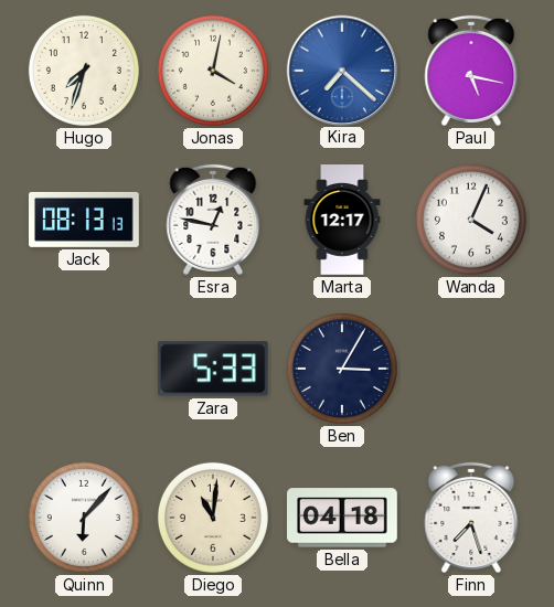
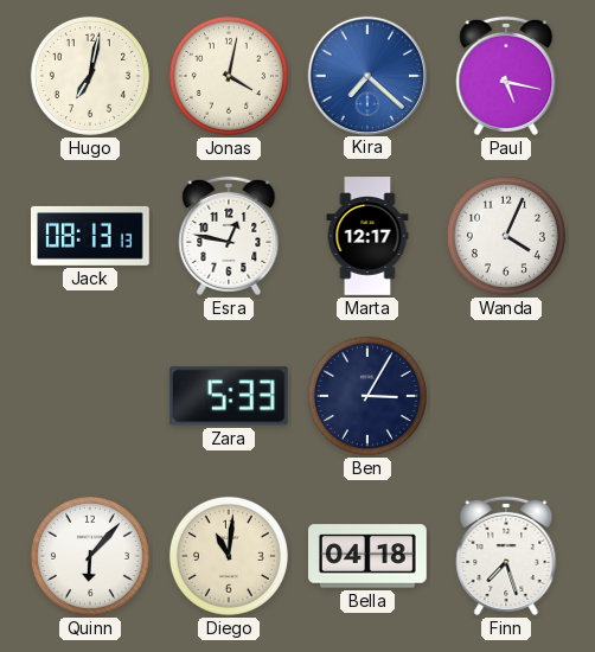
Hugo: 7:33 -> 7:02 (90, 76)
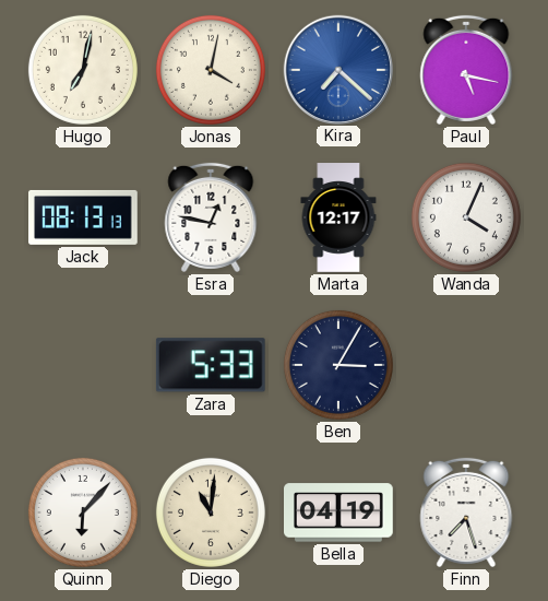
Bella: 04:18 -> 04:19 (339, 512)
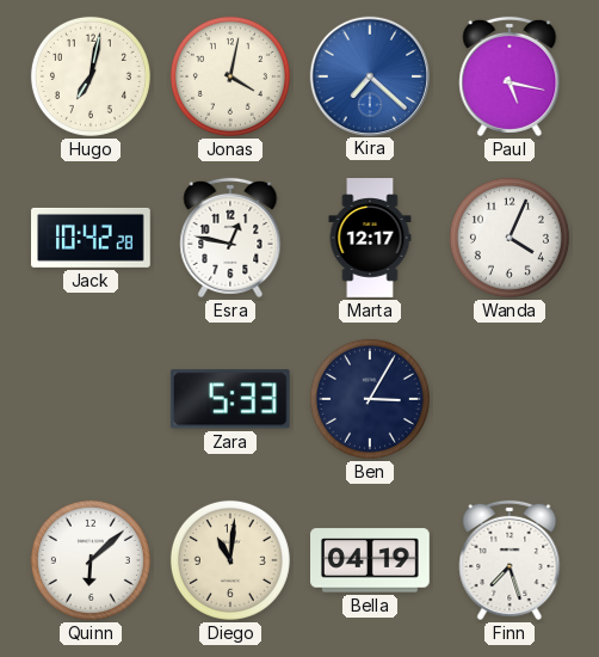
Jack: 08:13 -> 10:42 (92, 238)
Quinn: 6:07 -> 6:08 (91, 560)
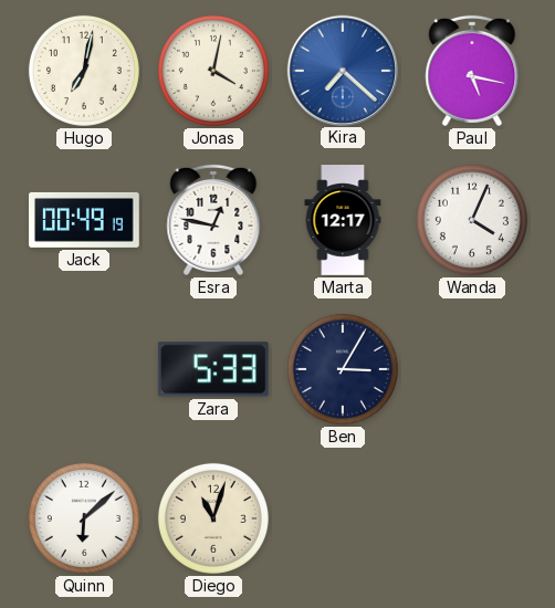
Jack: 10:42 -> 00:49 (85, 220)
Diego: 11:01 -> 11:03 (213, 518)
Bella: 04:19 -> none (371, 560)
Finn: 7:27 -> none (510, 560)
